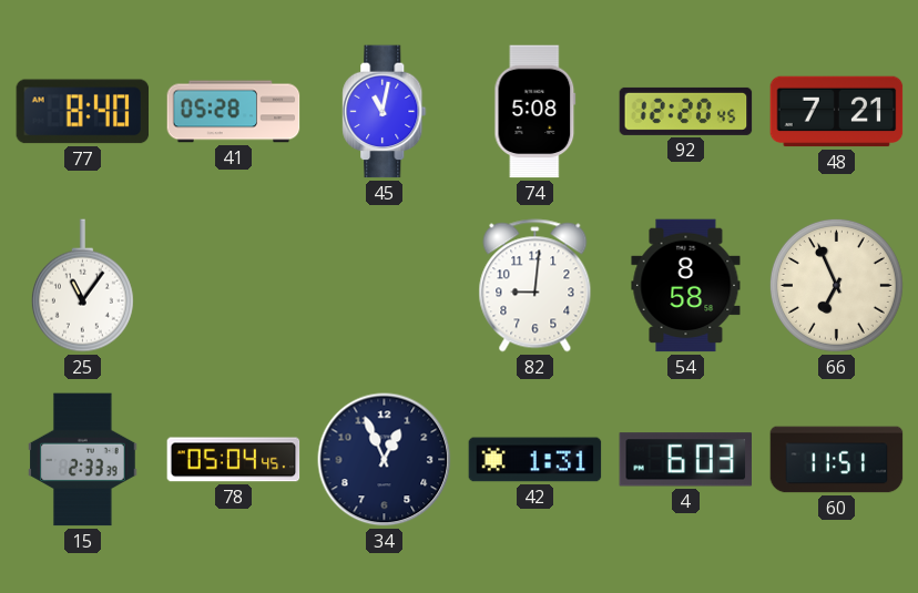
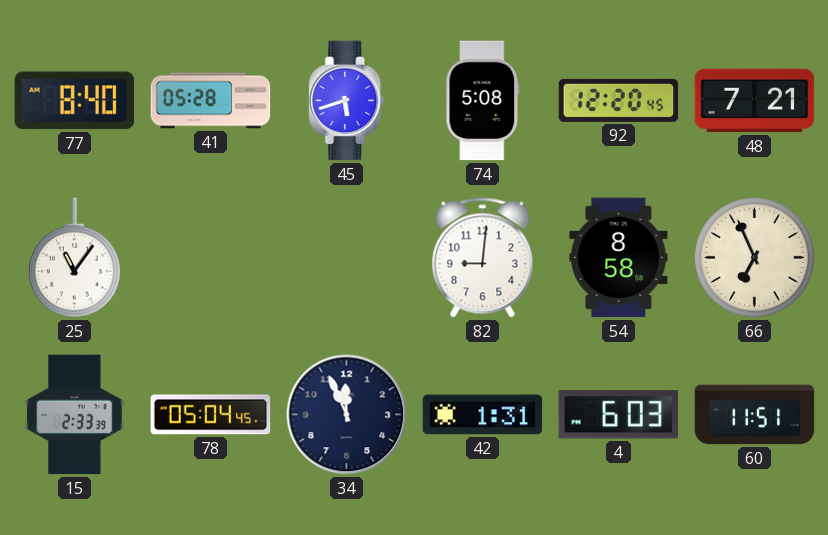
45: 11:02 -> 5:42 (347, 101)
34: 12:56 -> 11:56 (347, 415)
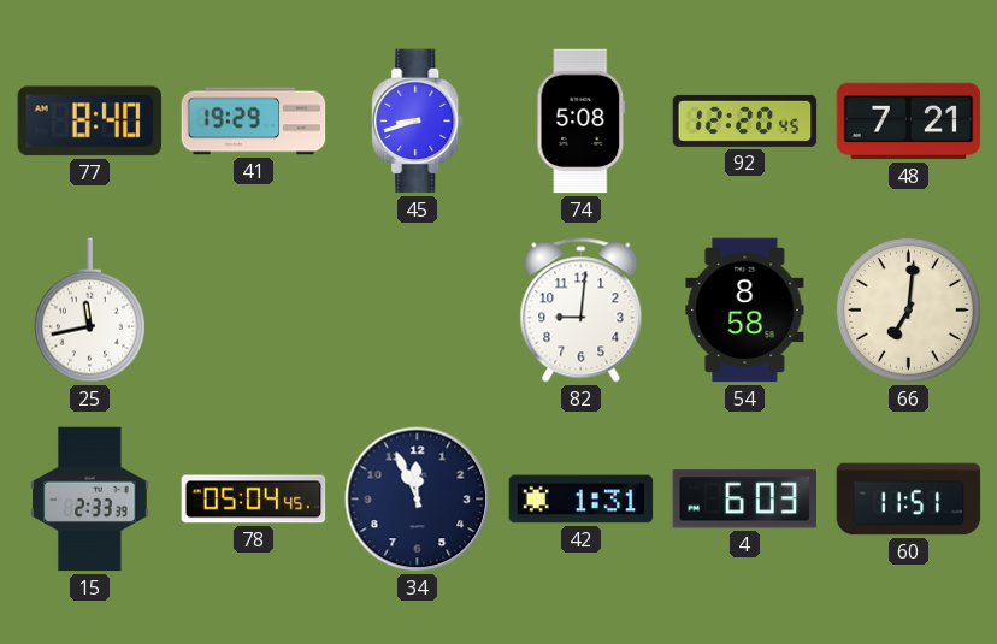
41: 05:28 -> 19:29 (254, 122)
45: 5:42 -> 8:42 (418, 122)
25: 11:06 -> 11:43 (89, 311)
66: 6:56 -> 7:01 (908, 309)
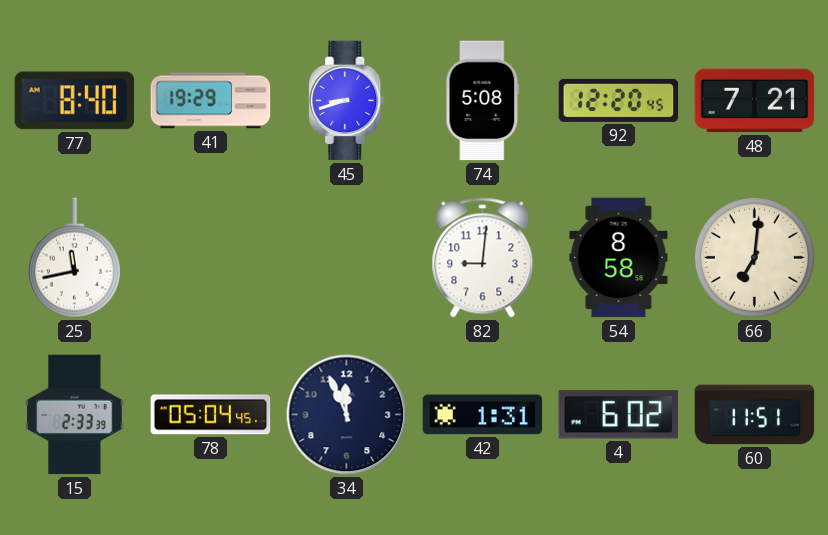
4: 6:03 -> 6:02 (619, 415)
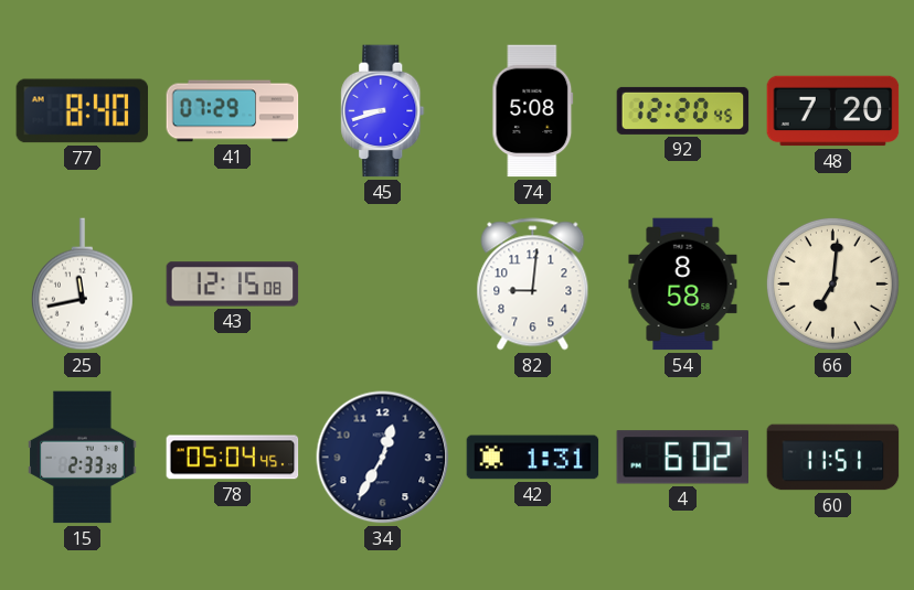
41: 19:29 -> 07:29 (233, 111)
48: 7:21 -> 7:20 (833, 111)
43: none -> 12:15 (233, 285)
34: 11:56 -> 12:35 (383, 458)
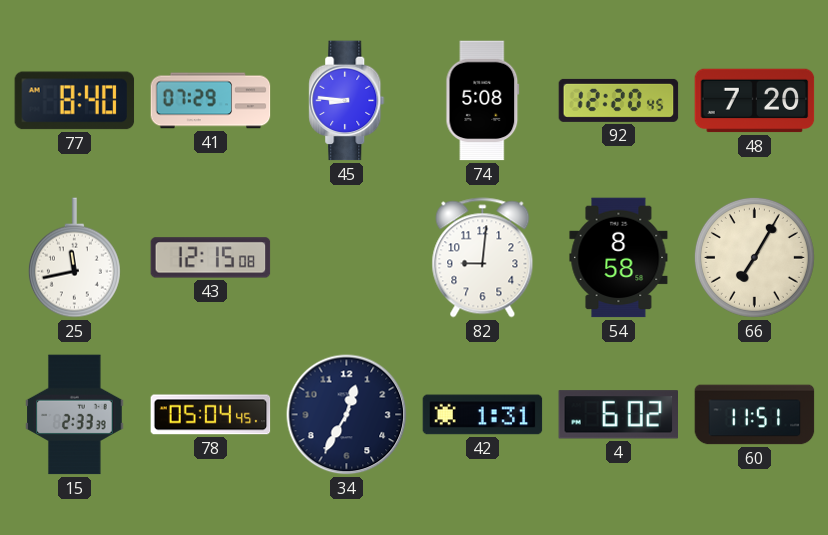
45: 8:42 -> 8:46 (347, 101)
66: 7:01 -> 7:05 (754, 257)
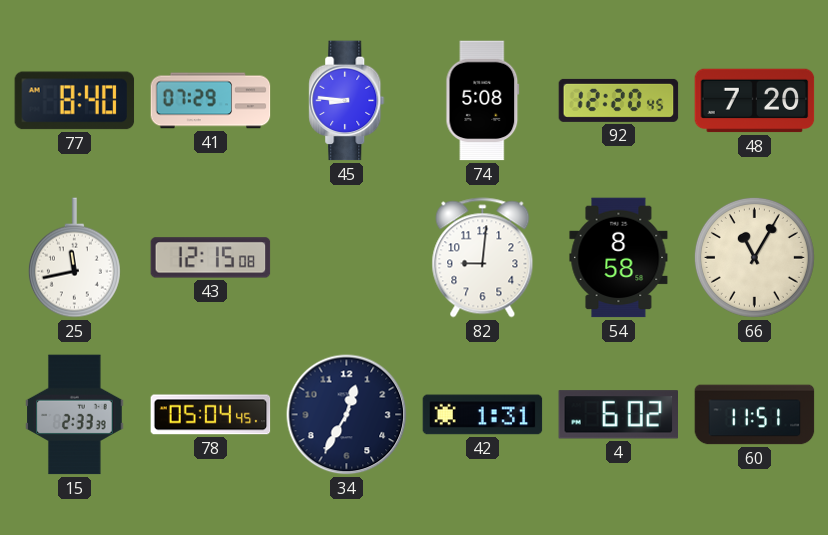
66: 7:05 -> 11:05 (754, 257)
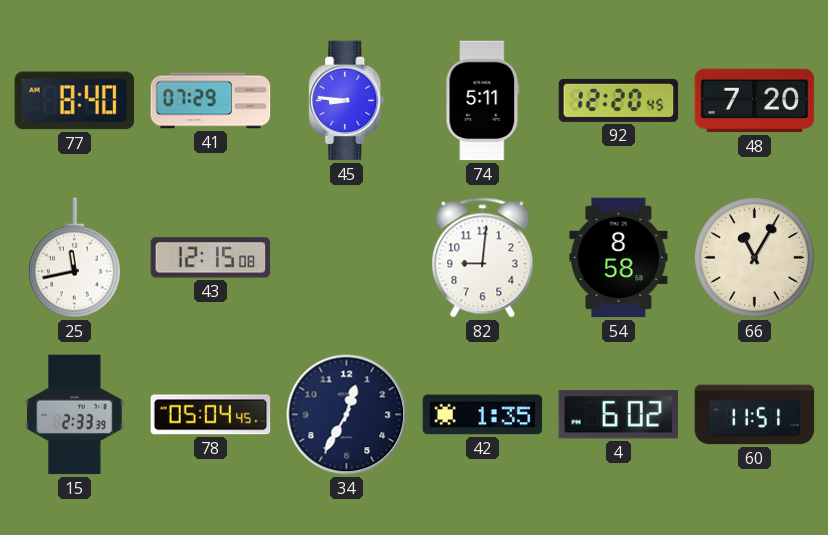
74: 5:08 -> 5:11 (483, 101)
42: 1:31 -> 1:35 (483, 415)
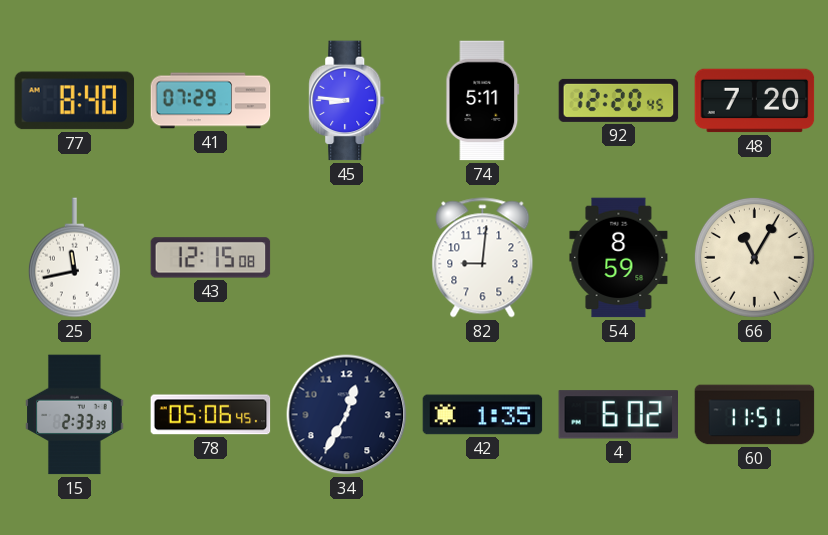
54: 8:58 -> 8:59 (619, 258)
78: 05:04 -> 05:06 (211, 415)
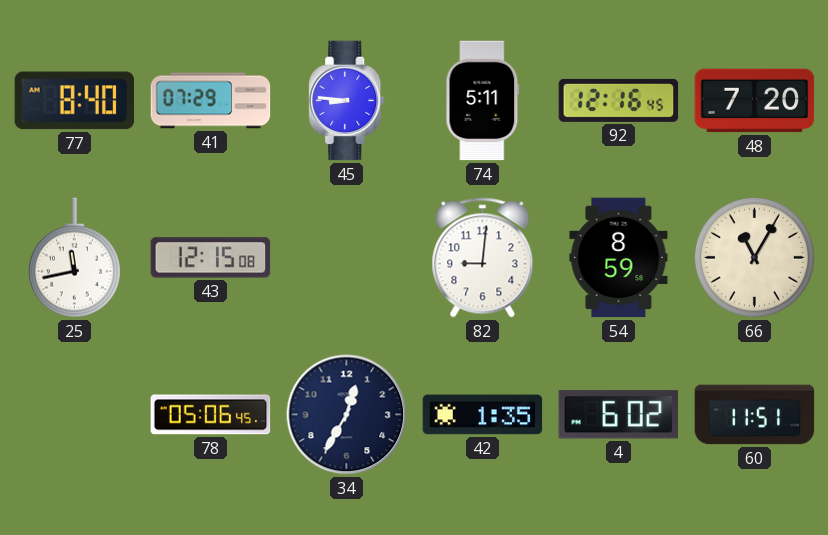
92: 12:20 -> 12:16 (619, 100)
15: 2:33 -> none (75, 415)
